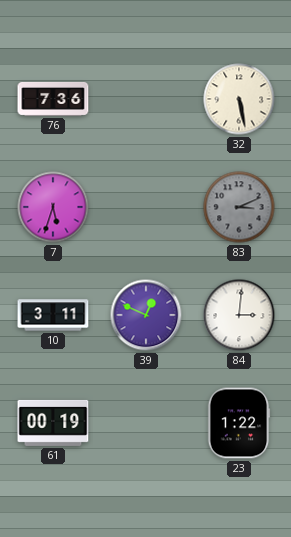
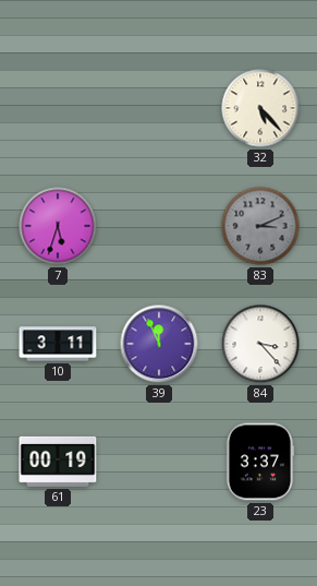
76: 7:36 -> none (53, 99)
32: 5:28 -> 5:23 (260, 108)
39: 12:49 -> 11:56 (159, 344)
84: 3:01 -> 3:23 (260, 344)
23: 1:22 -> 3:37 (260, 462)
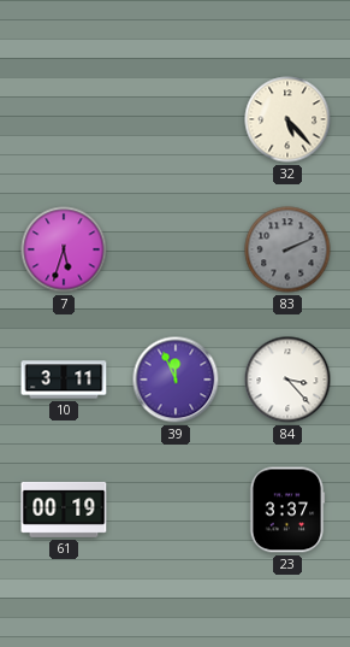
83: 3:11 -> 2:11 (287, 249)
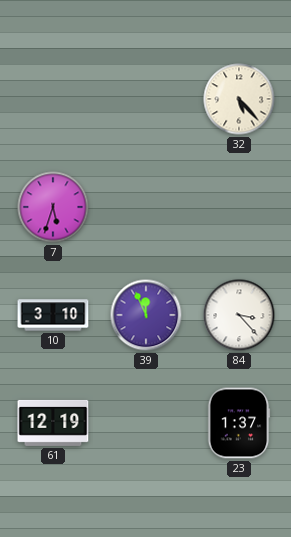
83: 2:11 -> none (287, 249)
10: 3:11 -> 3:10 (53, 315)
61: 00:19 -> 12:19 (53, 423)
23: 3:37 -> 1:37 (239, 423)
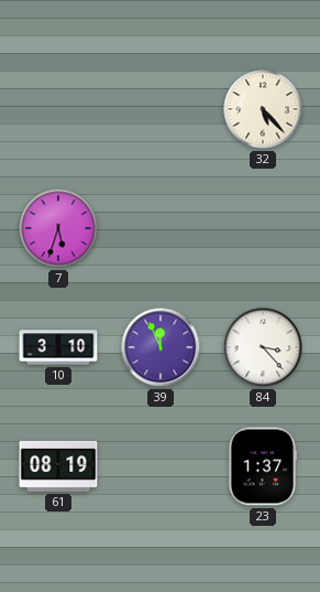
61: 12:19 -> 08:19 (58, 466)
